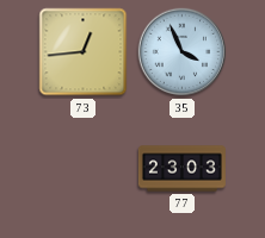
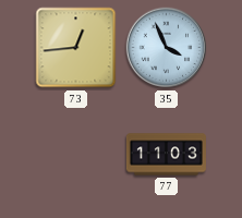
77: 23:03 -> 11:03 (166, 155)
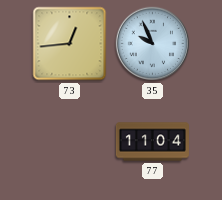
35: 3:56 -> 9:56 (153, 44)
77: 11:03 -> 11:04 (152, 142)
